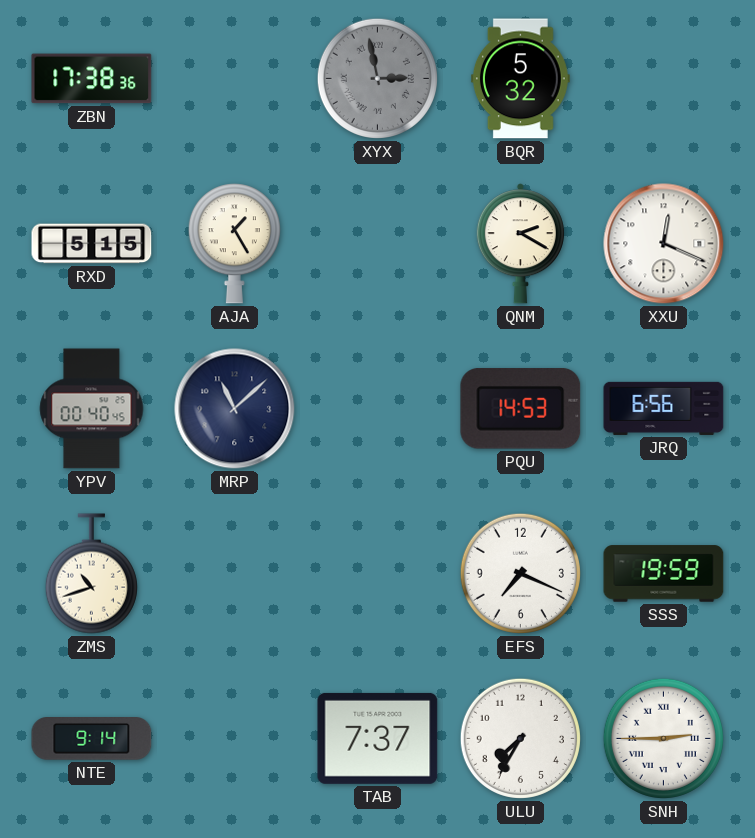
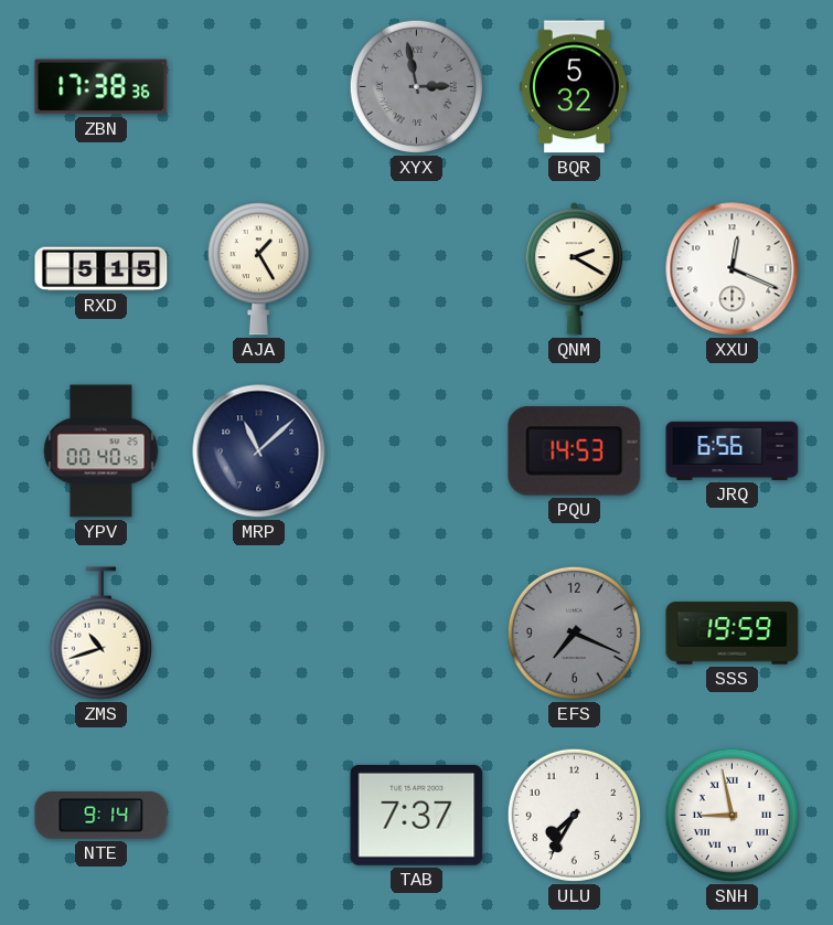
EFS dial: white -> grey (574, 632)
SNH: 2:45 -> 8:58 (731, 815)
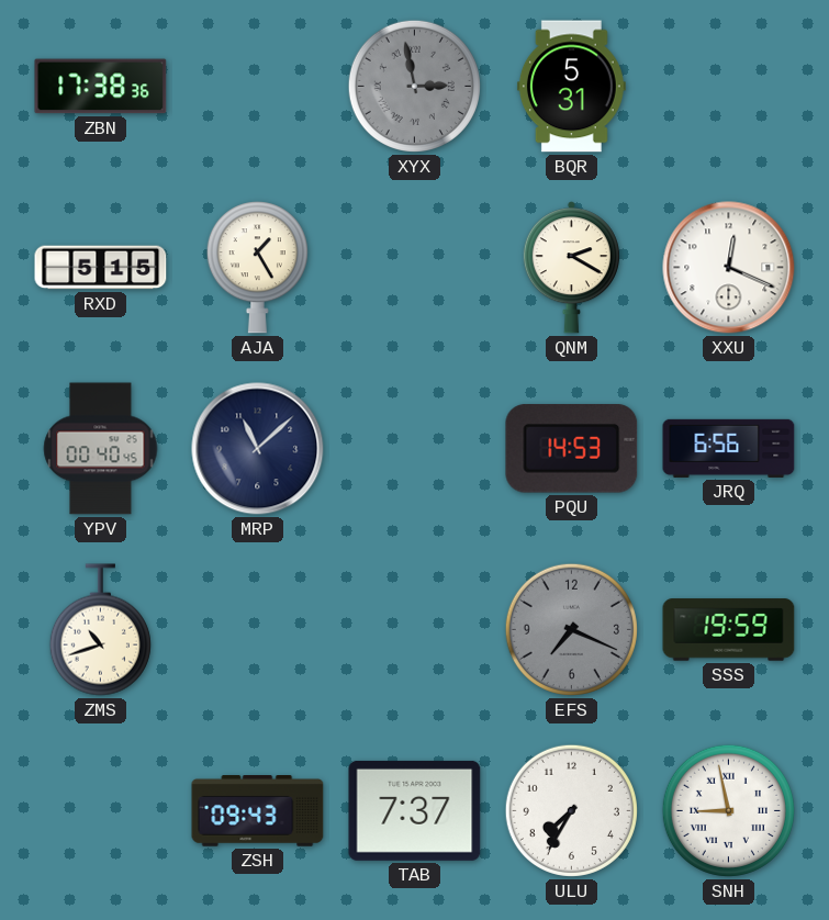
BQR: 5:32 -> 5:31 (571, 87)
NTE: 9:14 -> none (102, 816)
ZSH: none -> 09:43 (258, 811)
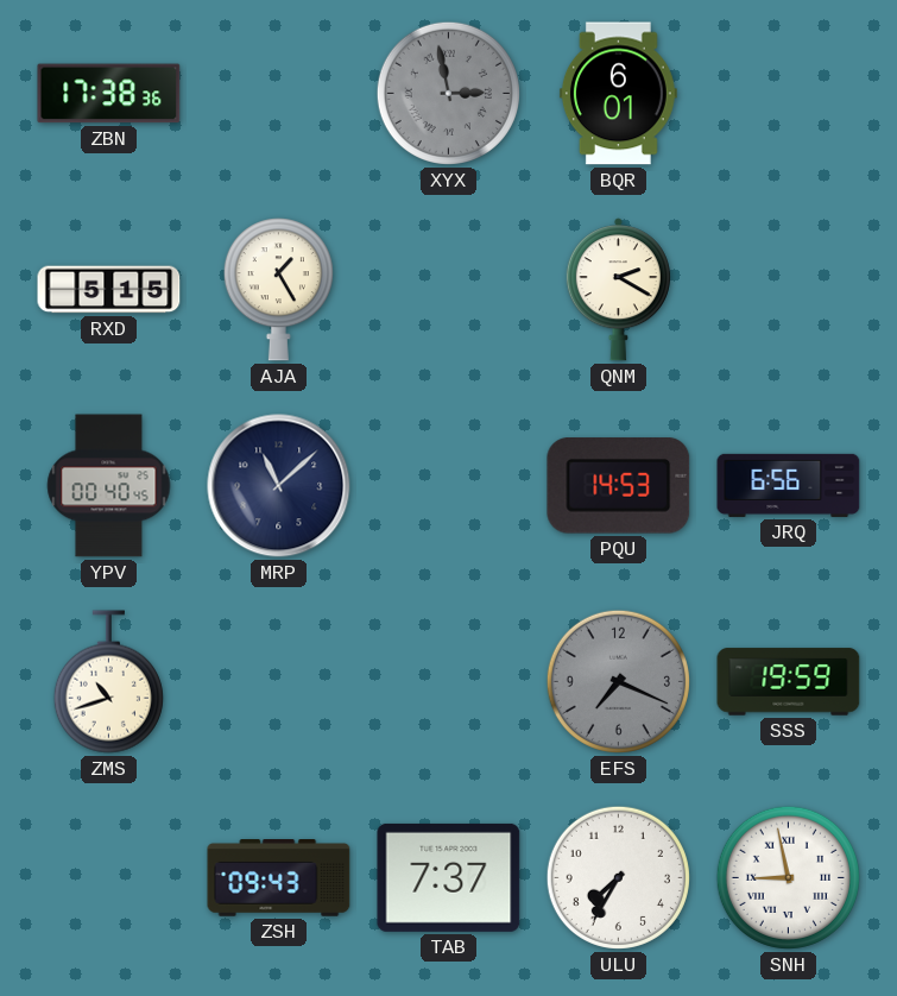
BQR: 5:31 -> 6:01 (618, 94)
XXU: 12:19 -> none (729, 268)
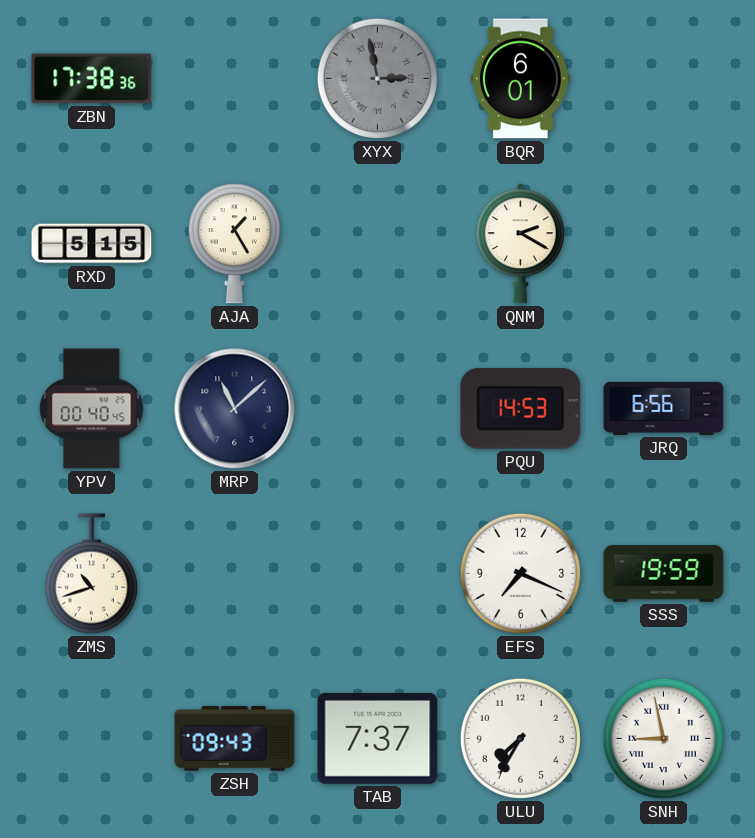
EFS dial: grey -> white (520, 573)
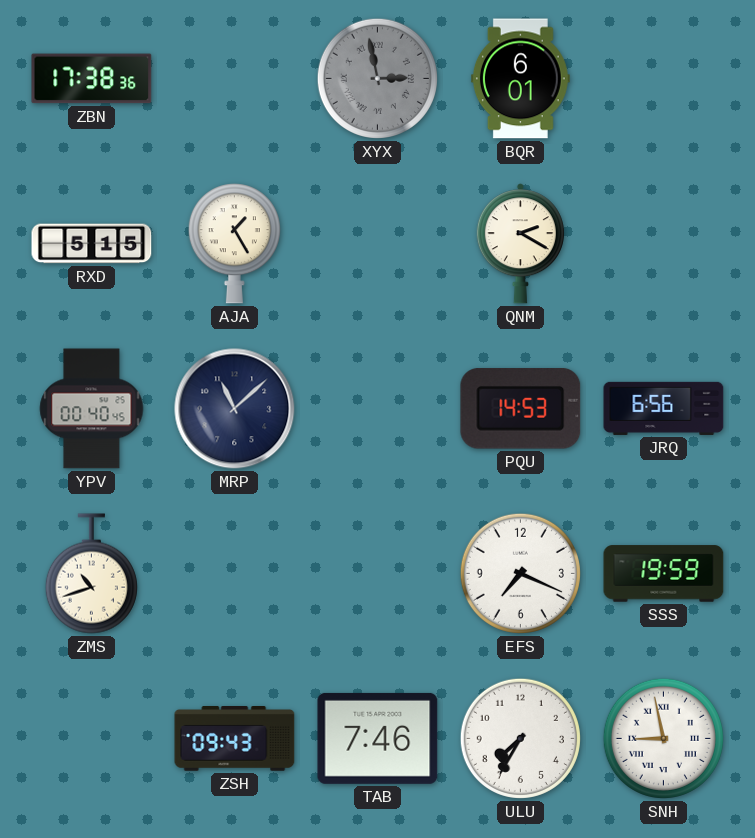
TAB: 7:37 -> 7:46 (378, 738)
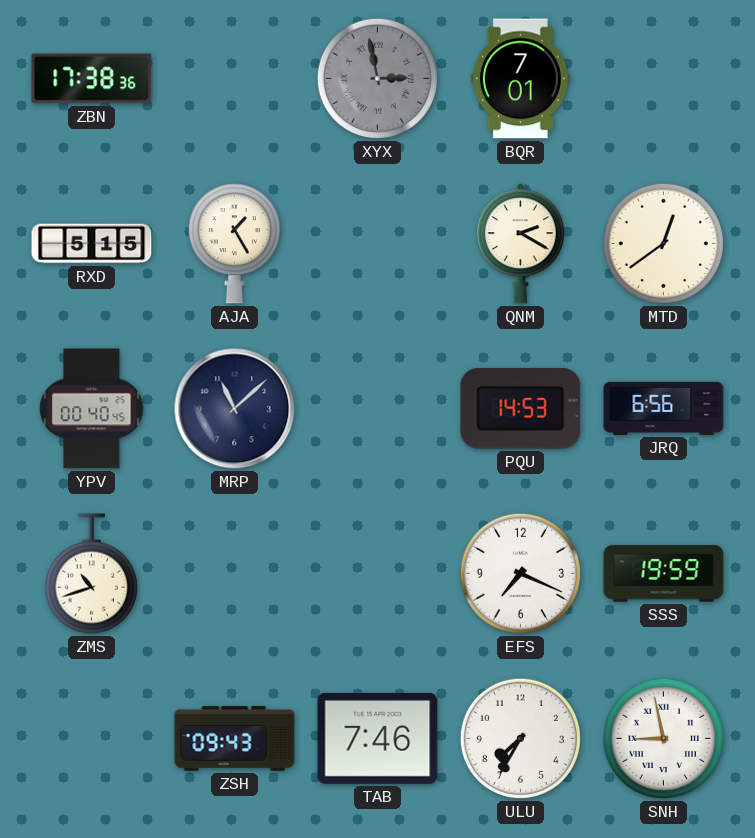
BQR: 6:01 -> 7:01 (520, 79)
MTD: none -> 12:39 (663, 243)
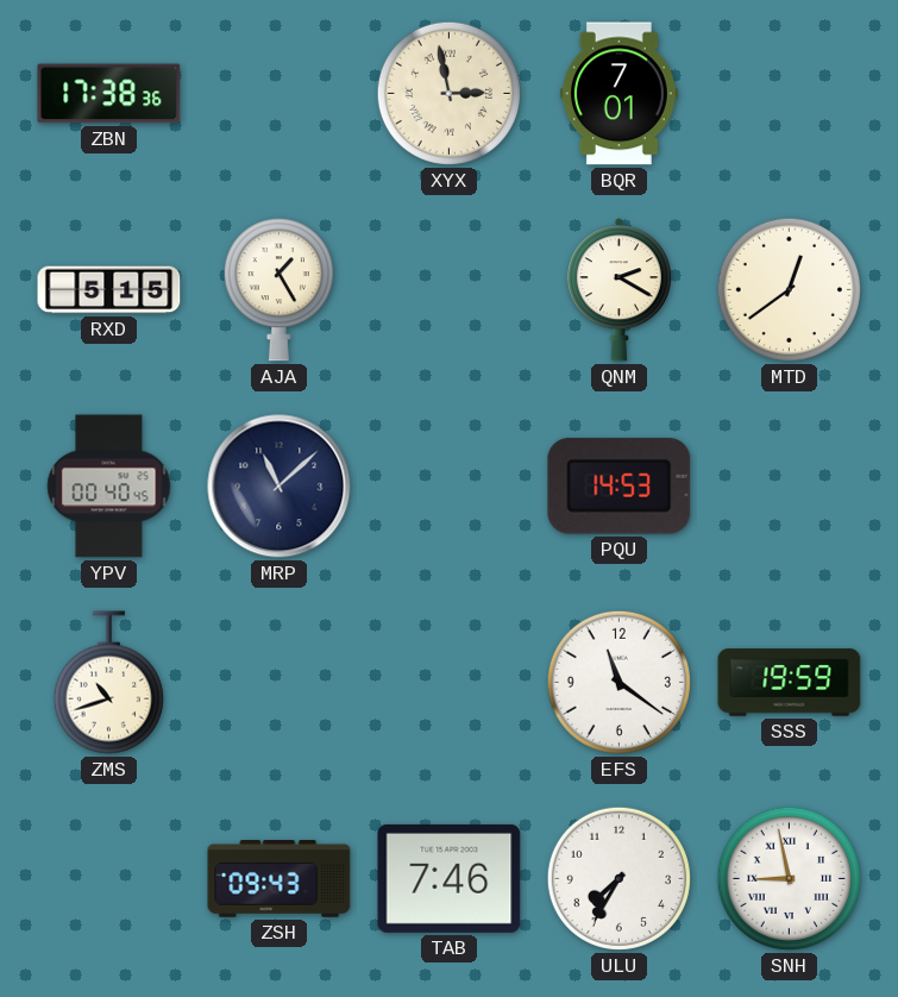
XYX dial: grey -> cream (448, 93)
JRQ: 6:56 -> none (664, 408)
EFS: 7:19 -> 11:21 (618, 682)
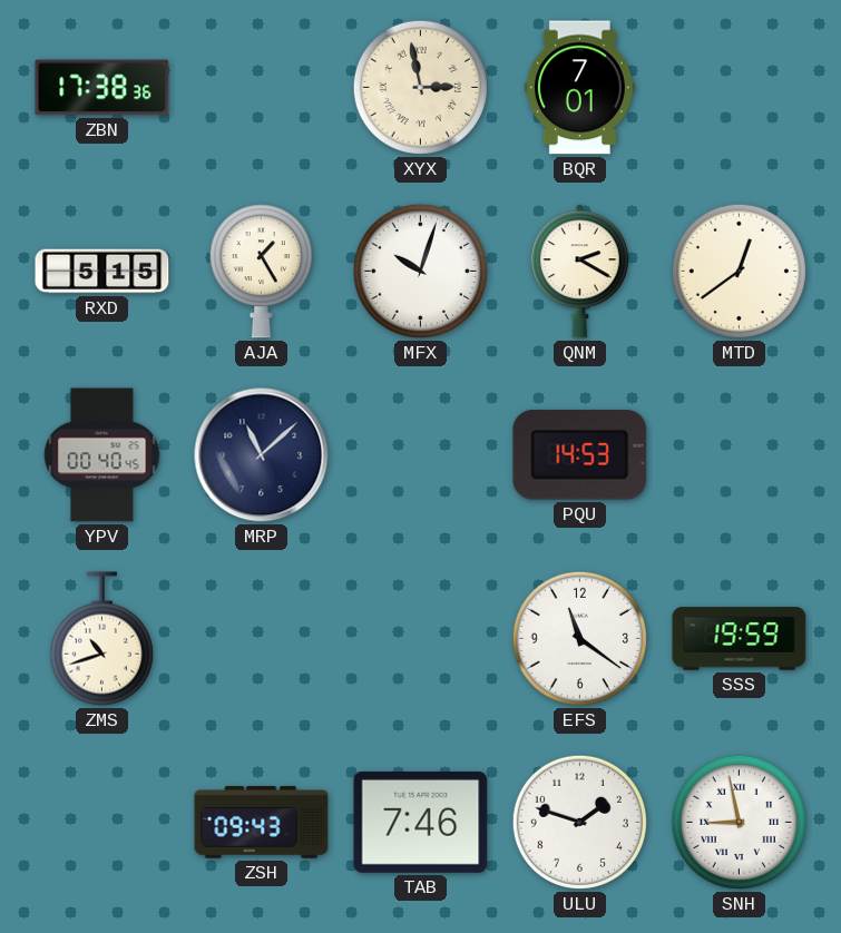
MFX: none -> 10:03 (420, 271)
ULU: 7:35 -> 1:48 (579, 822)
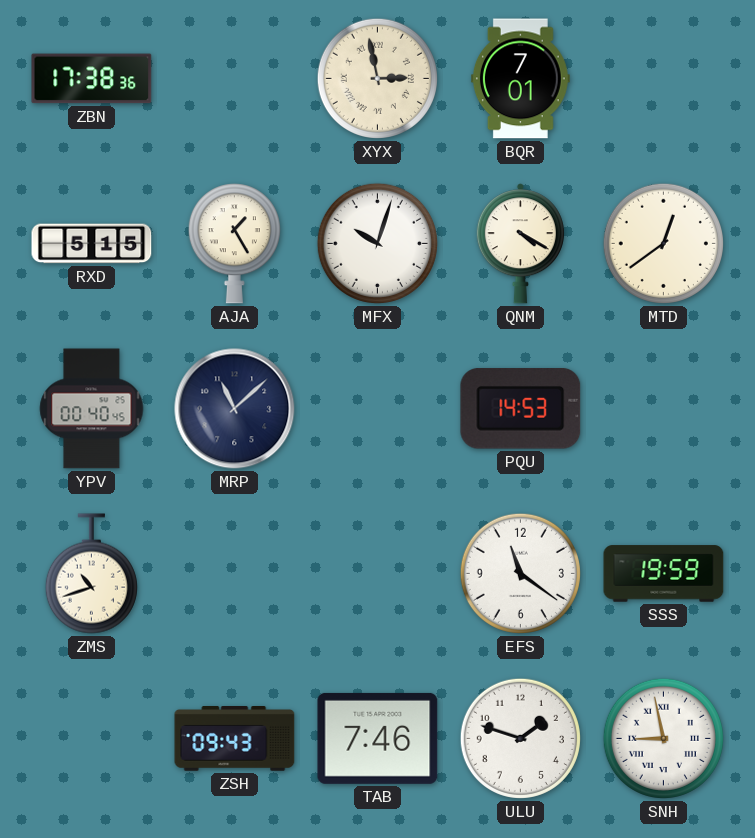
QNM: 2:20 -> 4:20 (520, 244)
